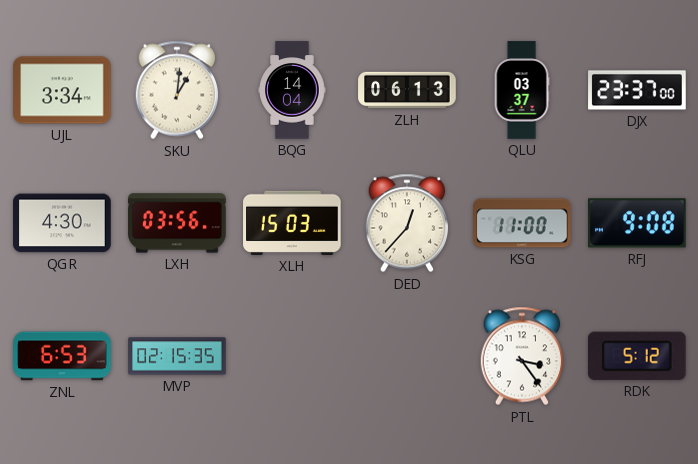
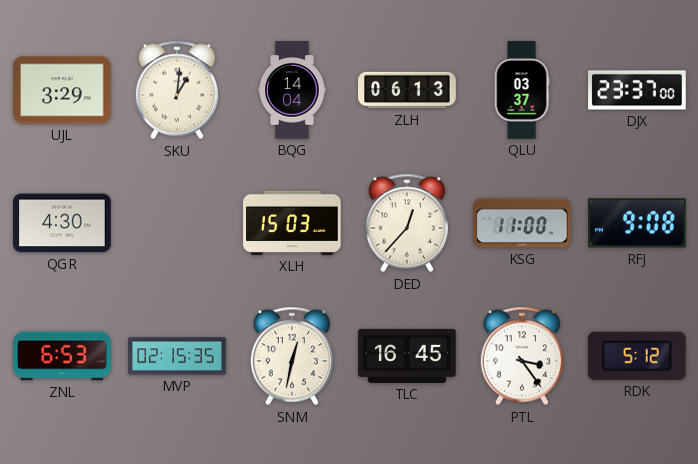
UJL: 3:34 -> 3:29 (62, 90)
LXH: 03:56 -> none (177, 223)
SNM: none -> 12:32 (292, 356)
TLC: none -> 16:45 (407, 356)
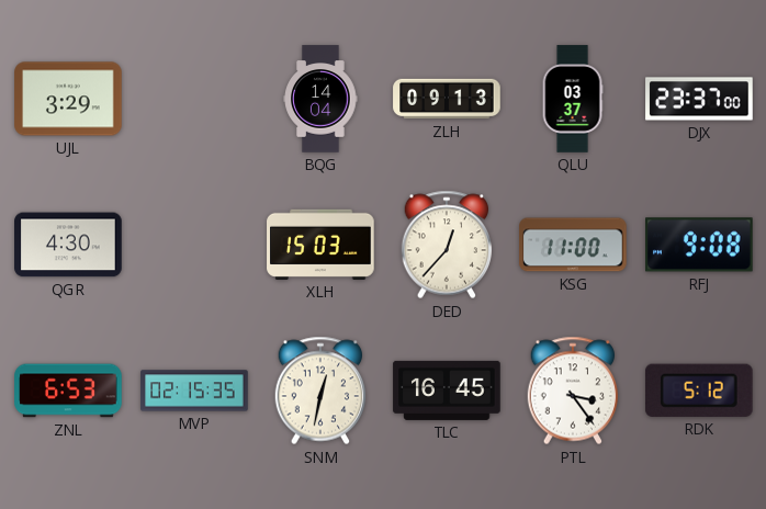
SKU: 1:01 -> none (177, 90)
ZLH: 06:13 -> 09:13 (447, 99)
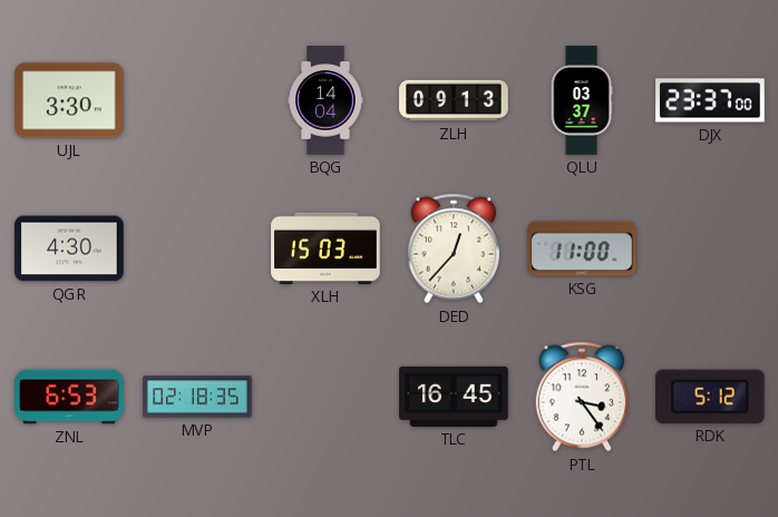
UJL: 3:29 -> 3:30 (69, 100)
RFJ: 9:08 -> none (700, 245)
MVP: 02:15 -> 02:18 (197, 397)
SNM: 12:32 -> none (320, 391)
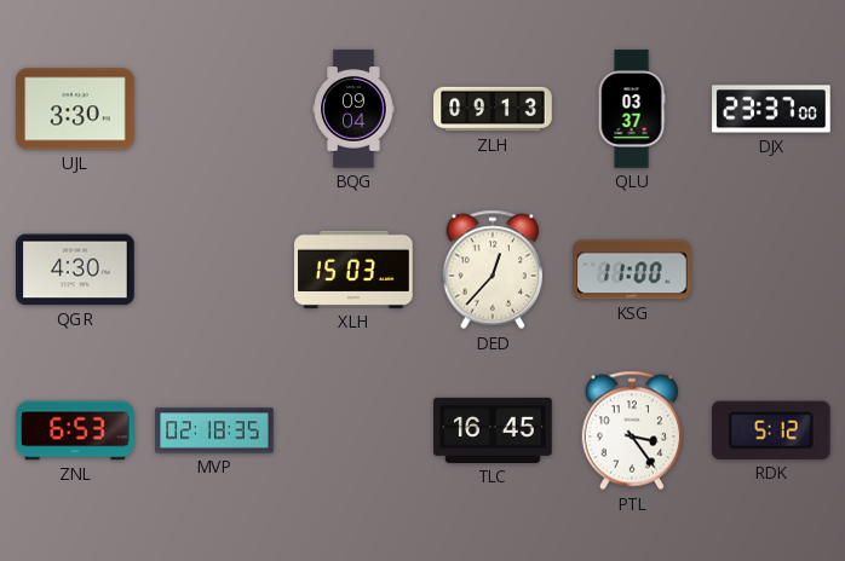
BQG: 14:04 -> 09:04 (353, 109)
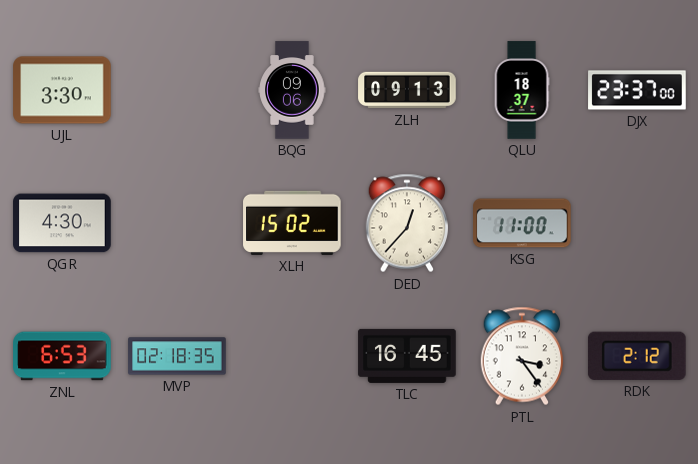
BQG: 09:04 -> 09:06 (292, 90)
QLU: 03:37 -> 18:37 (522, 90)
XLH: 15:03 -> 15:02 (292, 223)
RDK: 5:12 -> 2:12 (637, 356)
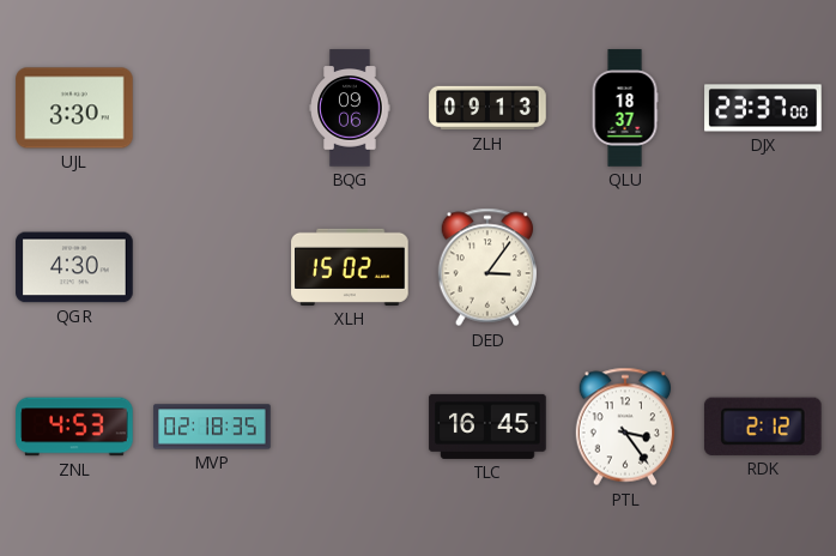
DED: 12:37 -> 3:06 (487, 267)
KSG: 11:00 -> none (522, 223)
ZNL: 6:53 -> 4:53 (74, 427)
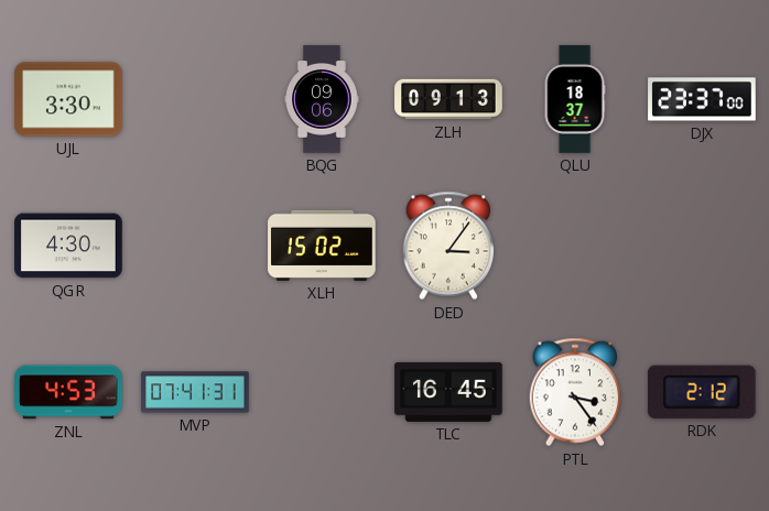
MVP: 02:18 -> 07:41 (195, 392)
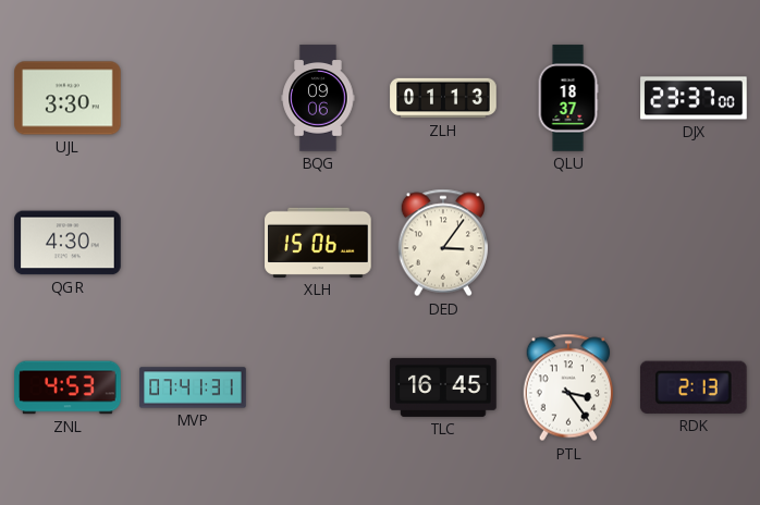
ZLH: 09:13 -> 01:13 (443, 98)
XLH: 15:02 -> 15:06 (318, 243)
RDK: 2:12 -> 2:13 (694, 387)
